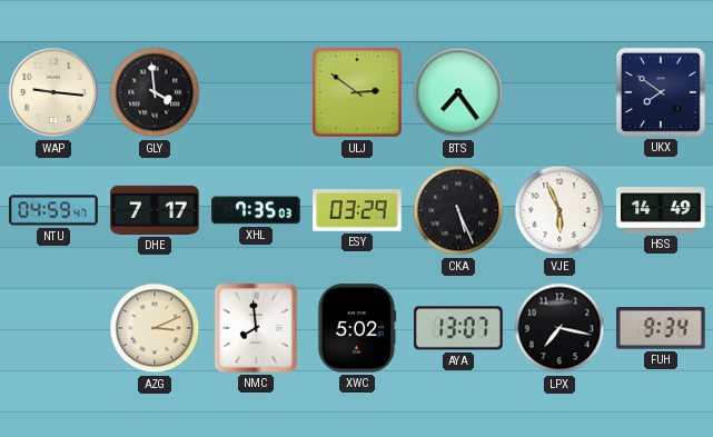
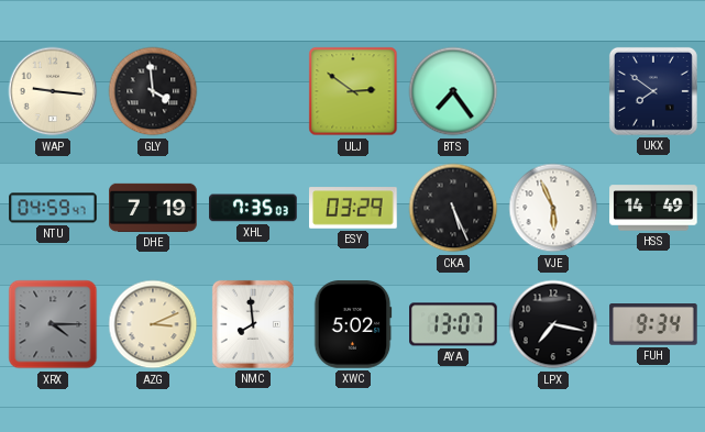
DHE: 7:17 -> 7:19 (153, 208)
XRX: none -> 4:15 (53, 324)
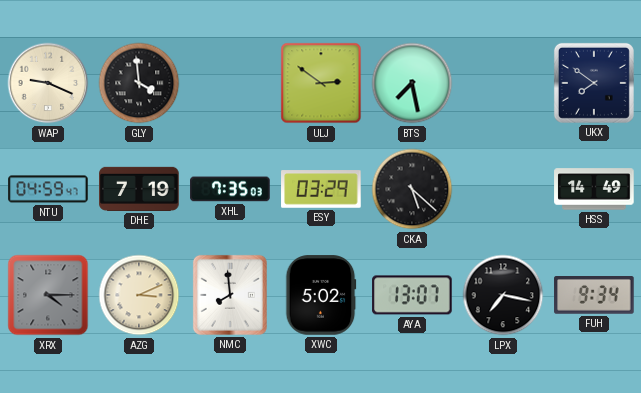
WAP: 9:16 -> 9:19 (48, 83)
BTS: 7:24 -> 7:28 (412, 83)
CKA: 5:26 -> 5:22 (412, 189)
VJE: 5:56 -> none (553, 208)
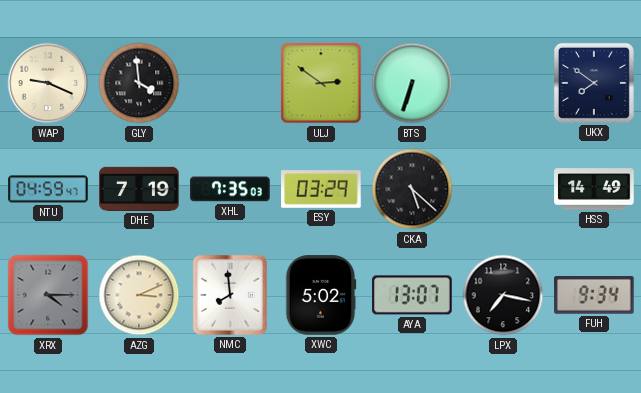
BTS: 7:28 -> 6:33 (412, 83)
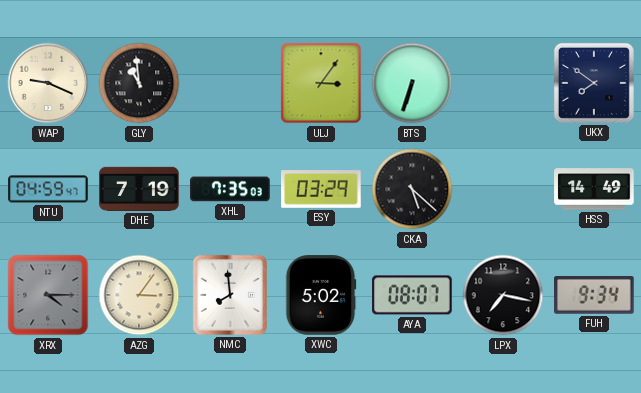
GLY: 3:59 -> 10:59 (139, 83)
ULJ: 2:51 -> 3:06 (321, 83)
AZG: 3:11 -> 3:06 (139, 295)
AYA: 13:07 -> 08:07 (412, 295)
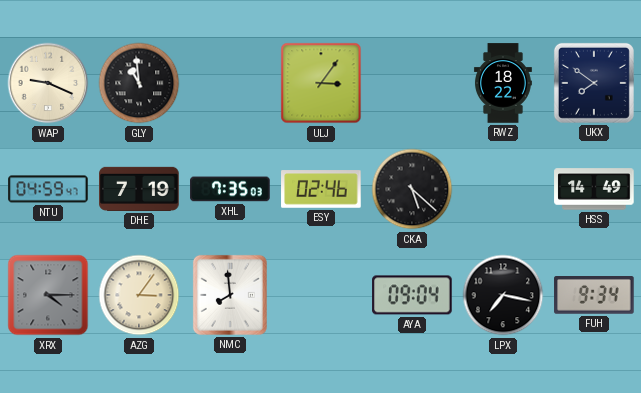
BTS: 6:33 -> none (412, 83)
RWZ: none -> 18:22 (503, 83)
ESY: 03:29 -> 02:46 (321, 189)
XWC: 5:02 -> none (321, 295)
AYA: 08:07 -> 09:04 (412, 295)
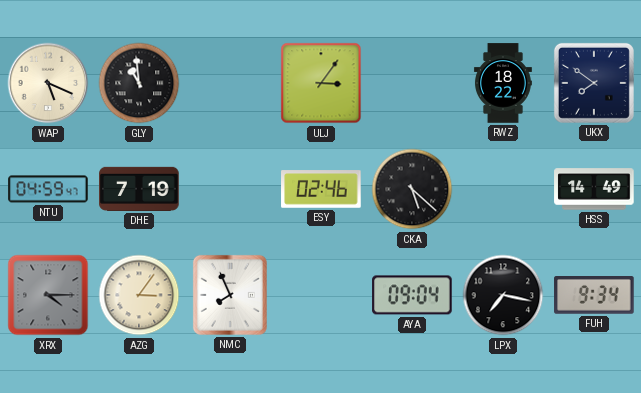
WAP: 9:19 -> 5:19 (48, 83)
XHL: 7:35 -> none (230, 189)
NMC: 7:59 -> 7:56 (230, 295)
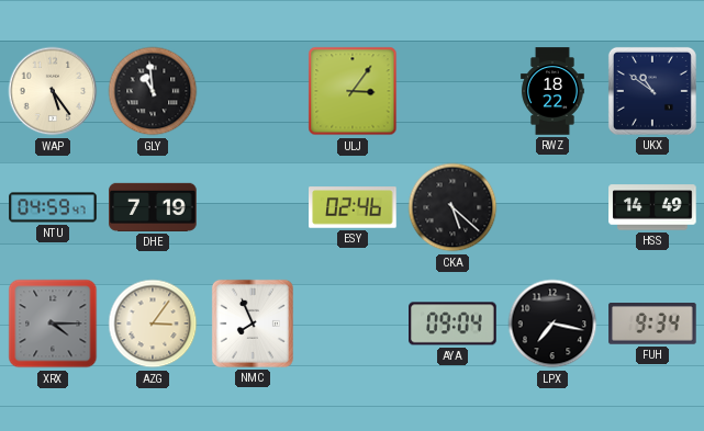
WAP: 5:19 -> 5:24 (53, 91)
UKX: 7:51 -> 10:51 (652, 91)
